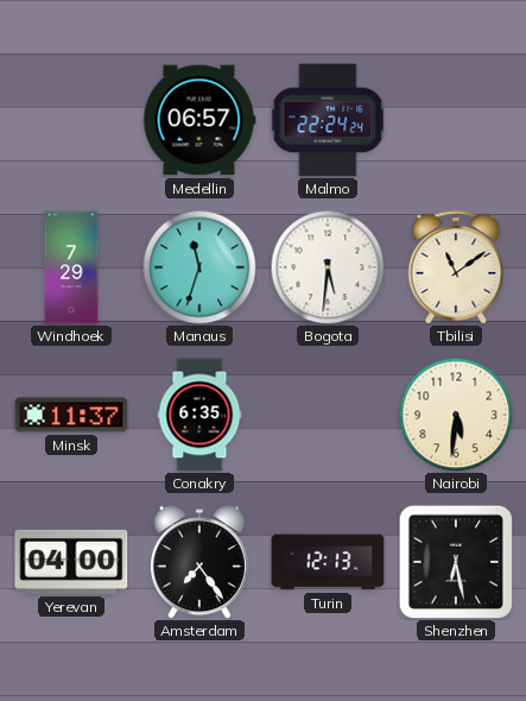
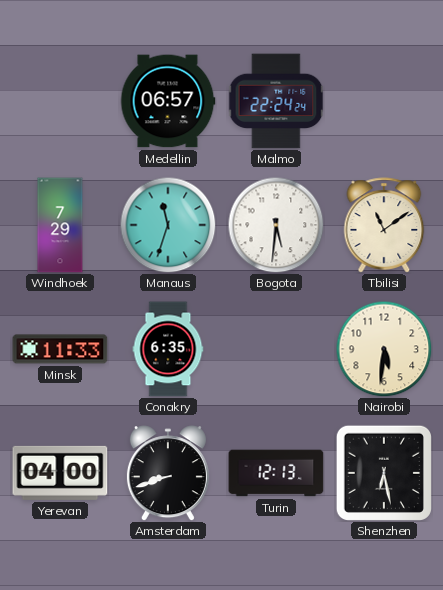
Minsk: 11:37 -> 11:33 (60, 349)
Amsterdam: 7:24 -> 8:42 (168, 473)
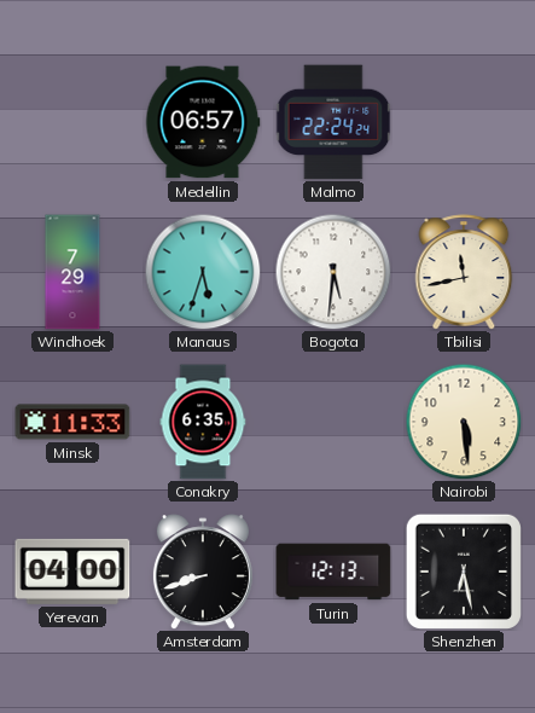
Manaus: 11:33 -> 5:33 (203, 272)
Tbilisi: 11:09 -> 11:43 (464, 272)
Nairobi: 5:31 -> 5:29 (464, 422)
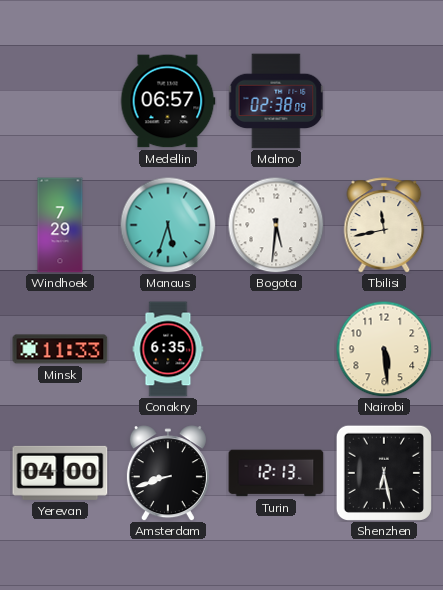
Malmo: 22:24 -> 02:38 (276, 101)
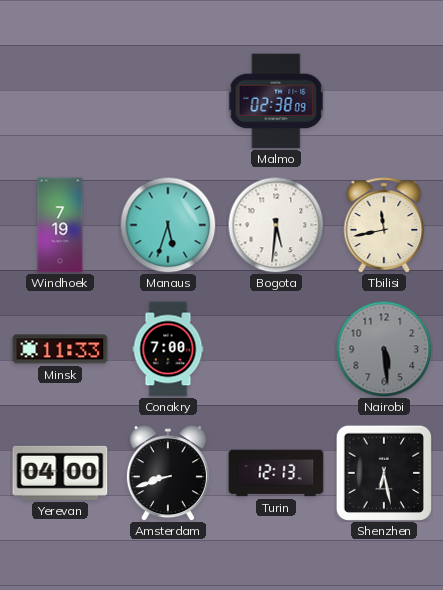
Medellin: 06:57 -> none (168, 101)
Windhoek: 7:29 -> 7:19 (60, 225)
Conakry: 6:35 -> 7:00 (168, 349)
Nairobi dial: cream -> grey (384, 349)
